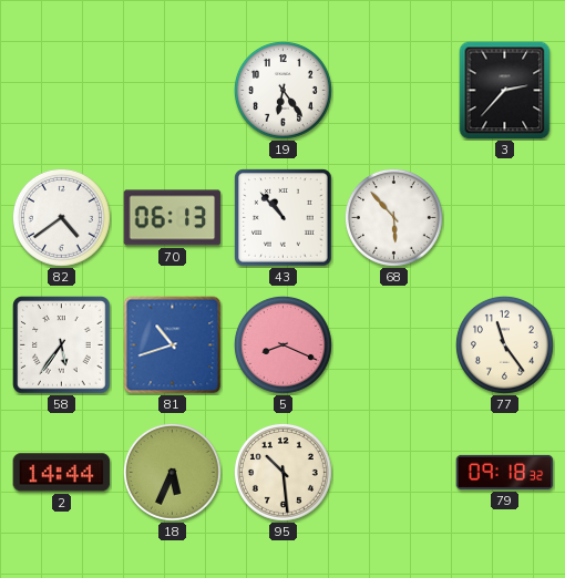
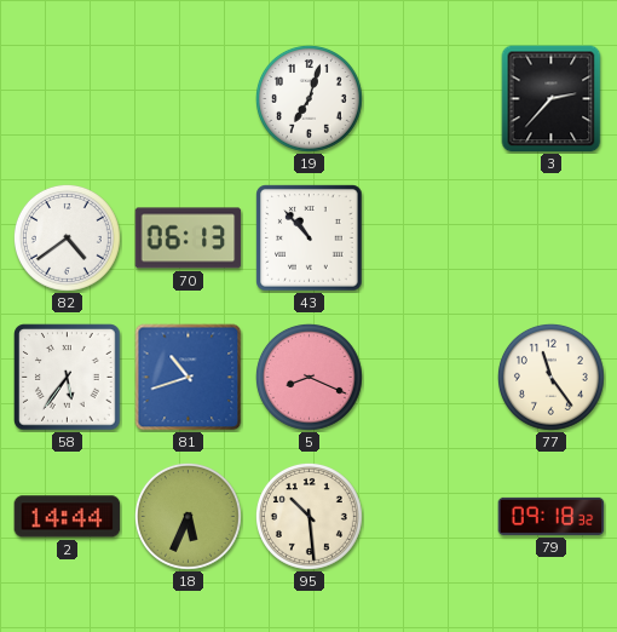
19: 6:24 -> 7:03 (308, 98)
68: 5:53 -> none (393, 217)
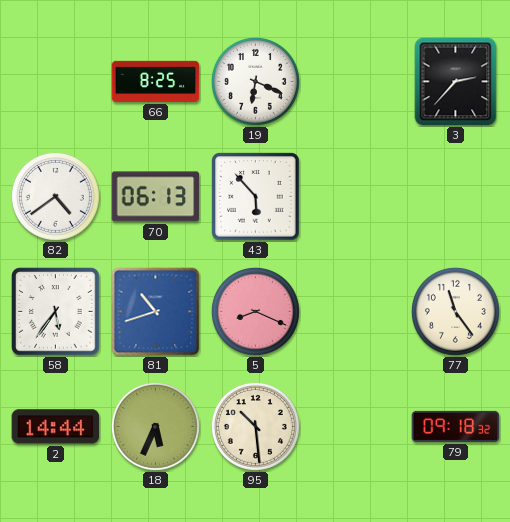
66: none -> 8:25 (156, 81)
19: 7:03 -> 6:19 (255, 81)
43: 10:53 -> 5:53 (256, 197)
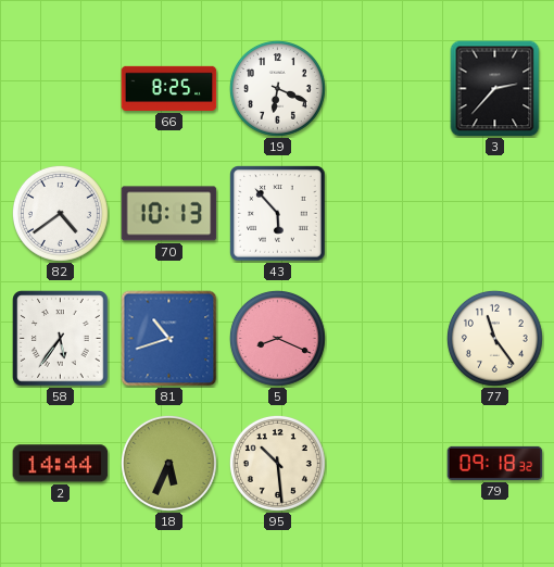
70: 06:13 -> 10:13 (169, 214)
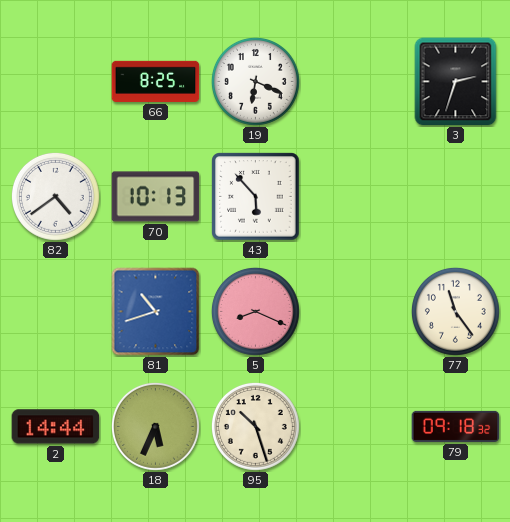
3: 2:37 -> 2:33 (456, 82)
58: 5:36 -> none (61, 339)
95: 10:29 -> 10:27 (255, 426)
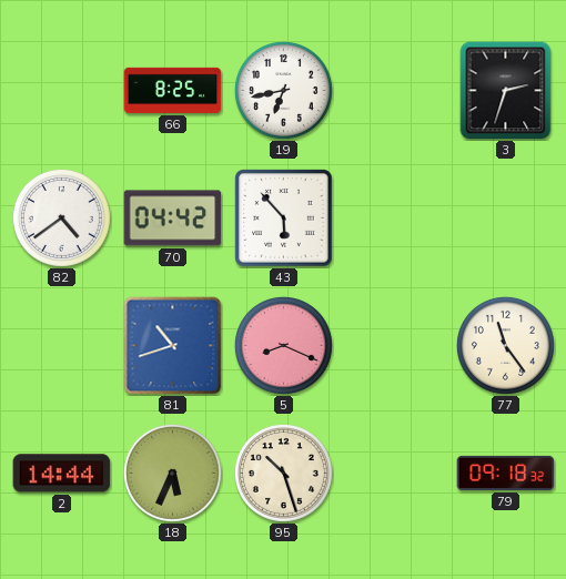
19: 6:19 -> 6:43 (283, 90)
70: 10:13 -> 04:42 (173, 219)
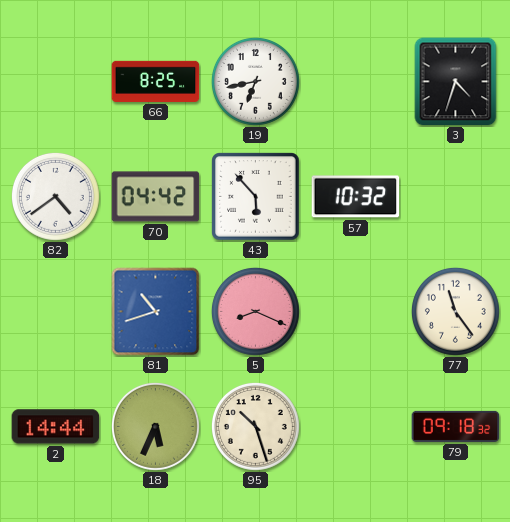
3: 2:33 -> 4:33 (456, 82)
57: none -> 10:32 (356, 197)
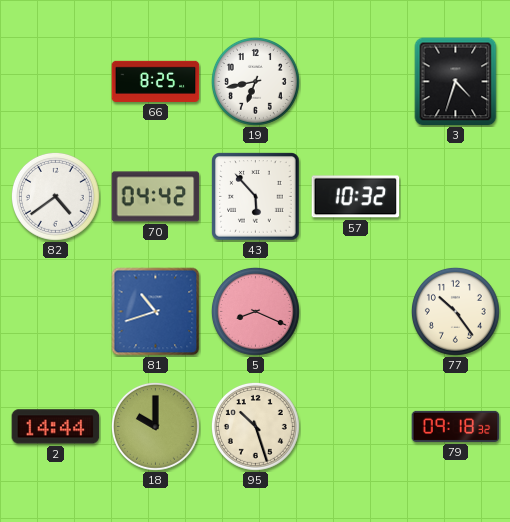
77: 11:24 -> 10:24 (455, 311)
18: 5:34 -> 10:00 (155, 426)
